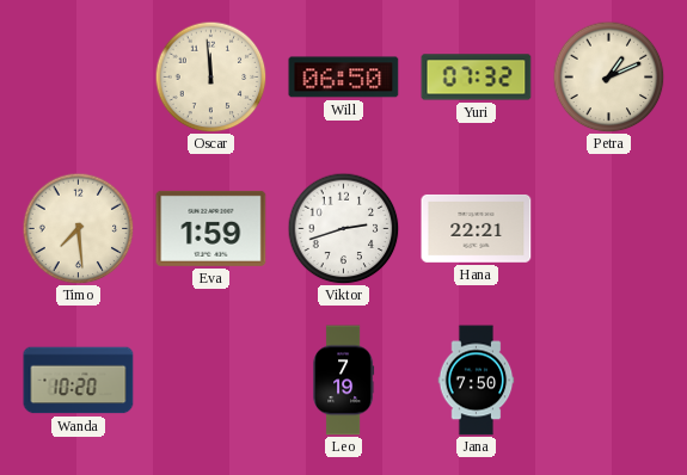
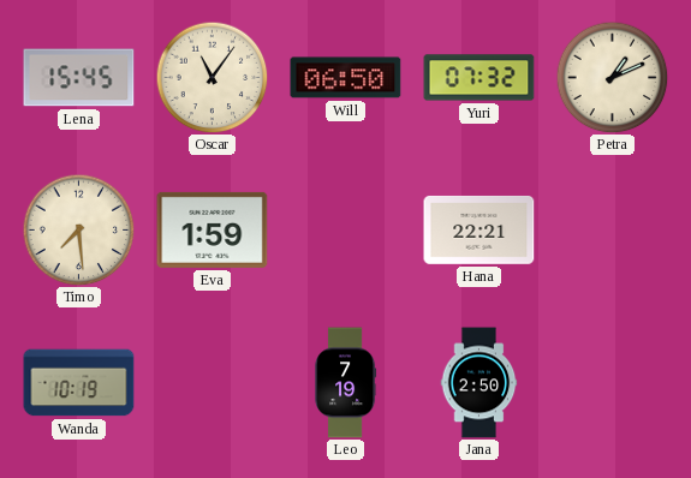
Lena: none -> 15:45 (79, 78)
Oscar: 11:59 -> 11:06 (212, 77)
Viktor: 2:42 -> none (343, 228)
Wanda: 10:20 -> 10:19 (79, 383)
Jana: 7:50 -> 2:50 (479, 383)
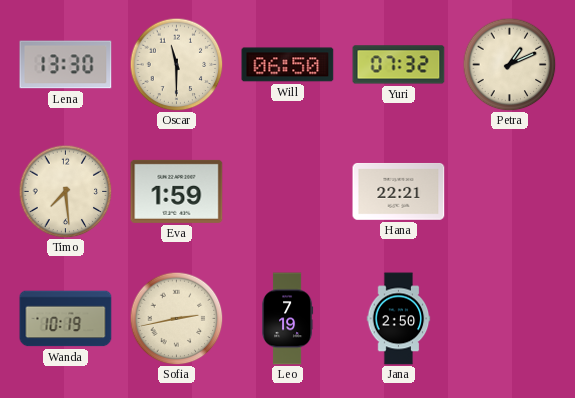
Lena: 15:45 -> 13:30 (66, 65)
Oscar: 11:06 -> 11:30 (176, 64)
Sofia: none -> 2:43 (176, 318)
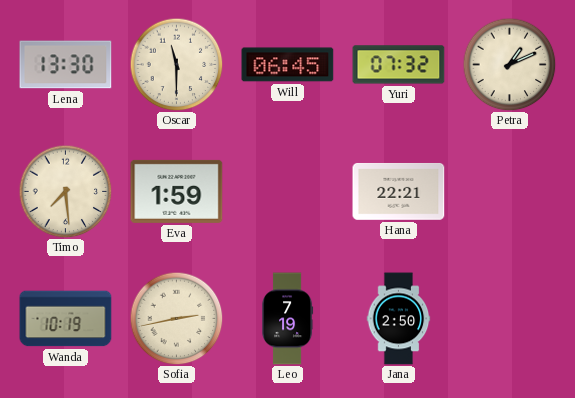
Will: 06:50 -> 06:45 (288, 65)
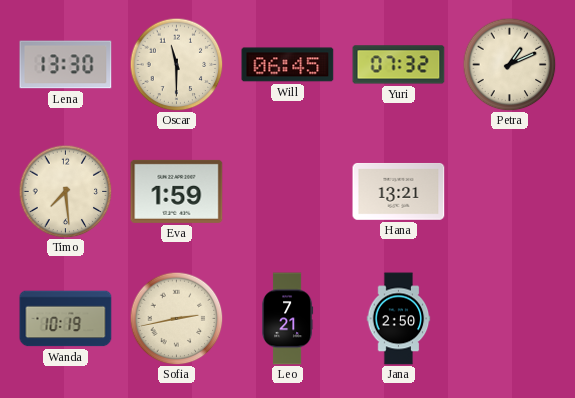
Hana: 22:21 -> 13:21 (399, 192)
Leo: 7:19 -> 7:21 (288, 319)
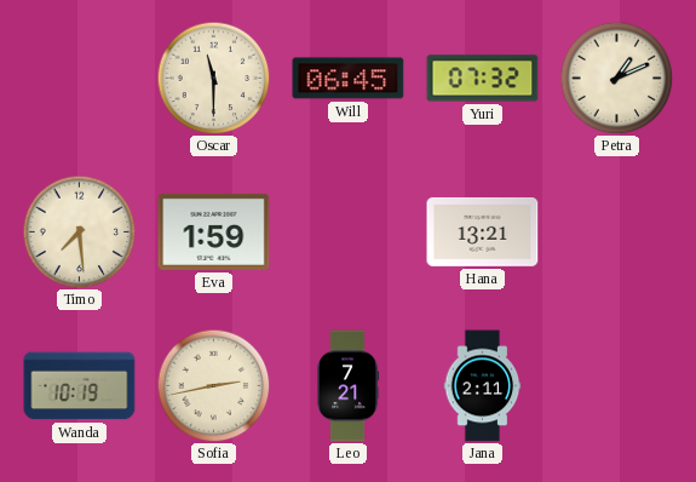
Lena: 13:30 -> none (66, 65)
Jana: 2:50 -> 2:11 (483, 386)
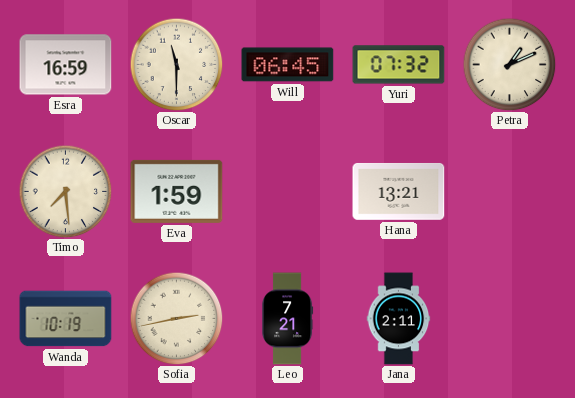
Esra: none -> 16:59 (66, 65)
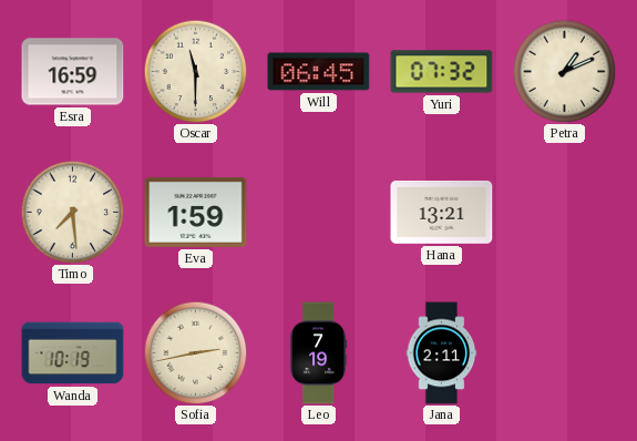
Leo: 7:21 -> 7:19 (319, 353)
